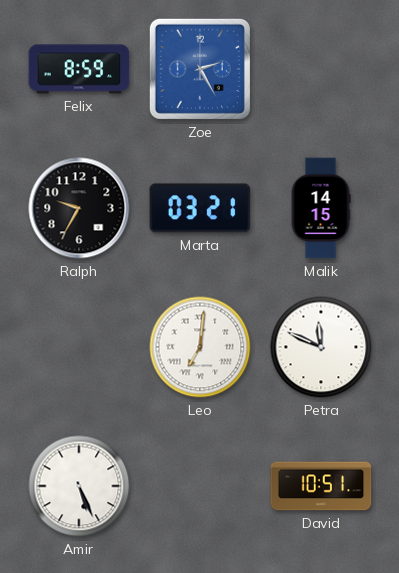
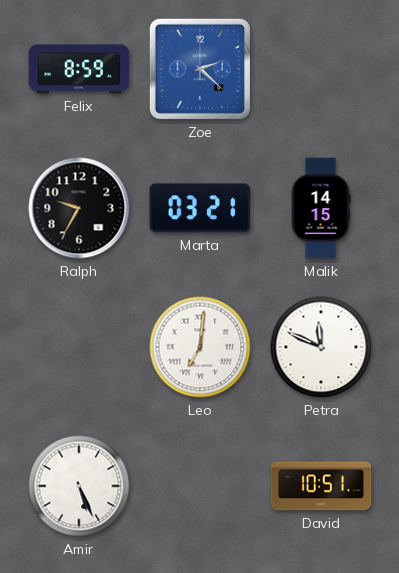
Zoe: 2:25 -> 2:22 (200, 69)
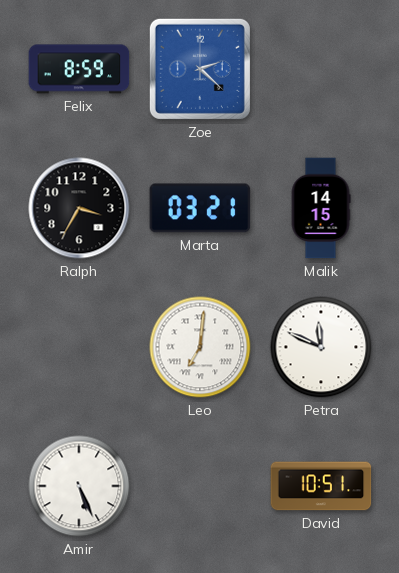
Ralph: 9:35 -> 3:35 (79, 208)
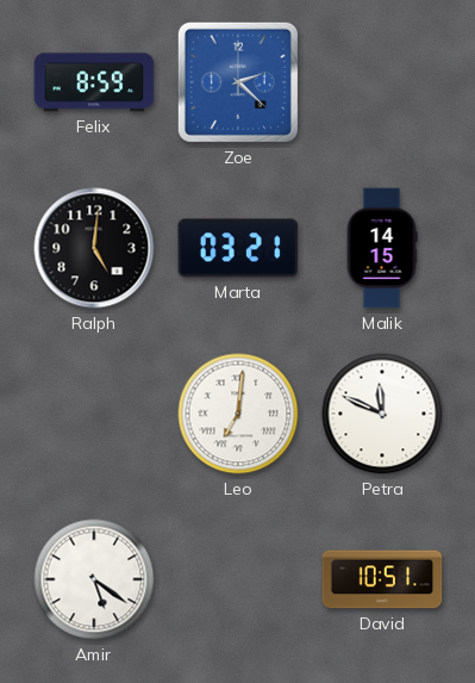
Ralph: 3:35 -> 5:01 (94, 248)
Amir: 5:26 -> 5:21 (94, 579)
